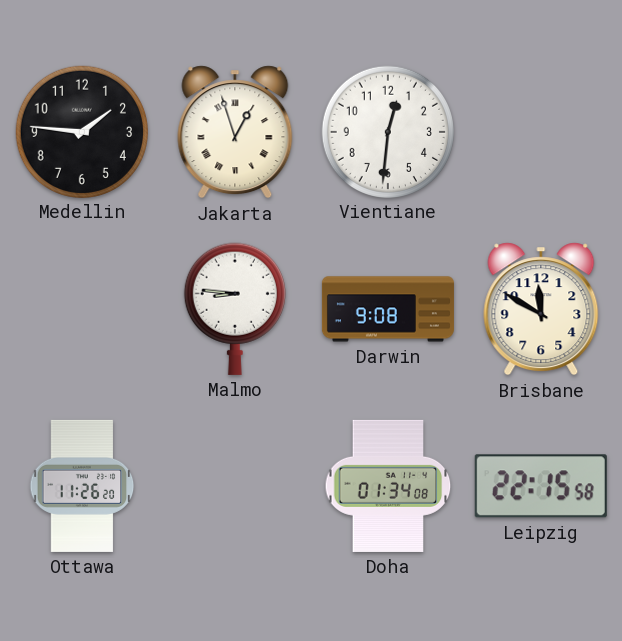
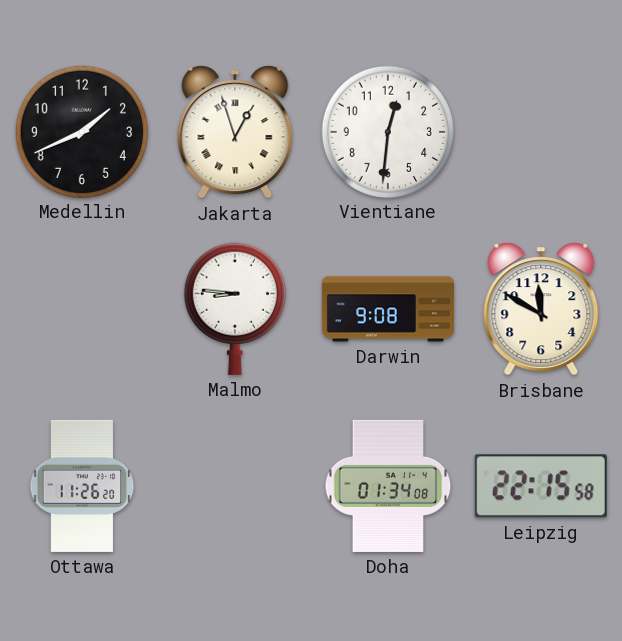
Medellin: 1:46 -> 1:41 (81, 131)
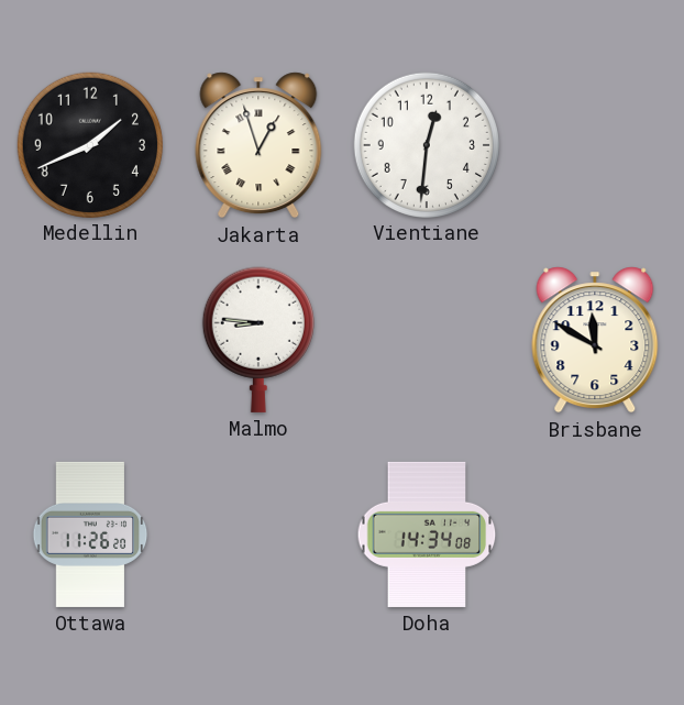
Darwin: 9:08 -> none (388, 309)
Doha: 01:34 -> 14:34 (427, 535)
Leipzig: 22:15 -> none (541, 486)
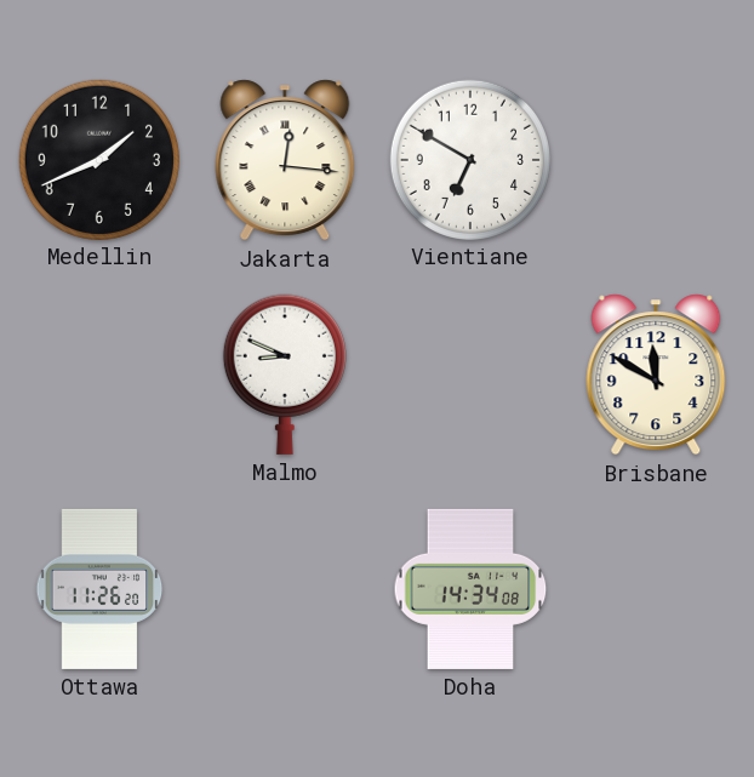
Jakarta: 12:57 -> 12:16 (285, 160)
Vientiane: 12:31 -> 6:50 (469, 159)
Malmo: 8:46 -> 8:49 (285, 375)
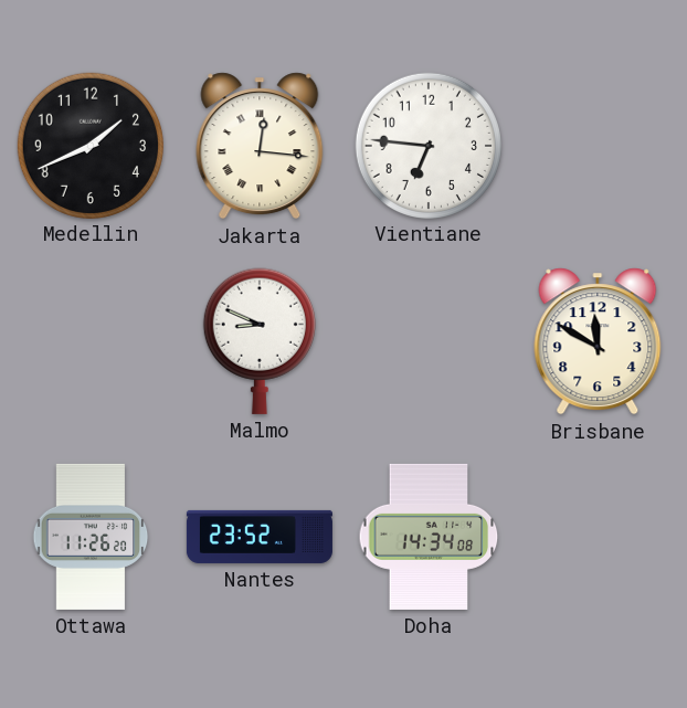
Vientiane: 6:50 -> 6:46 (427, 145)
Nantes: none -> 23:52 (260, 537)
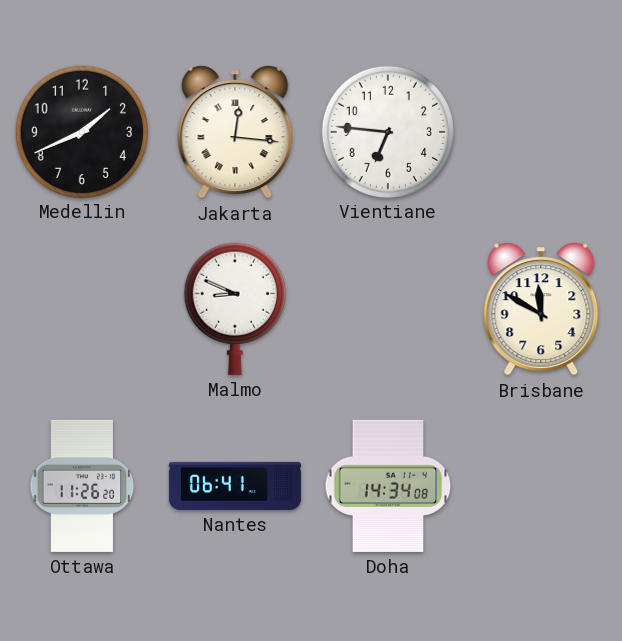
Nantes: 23:52 -> 06:41 (235, 486)
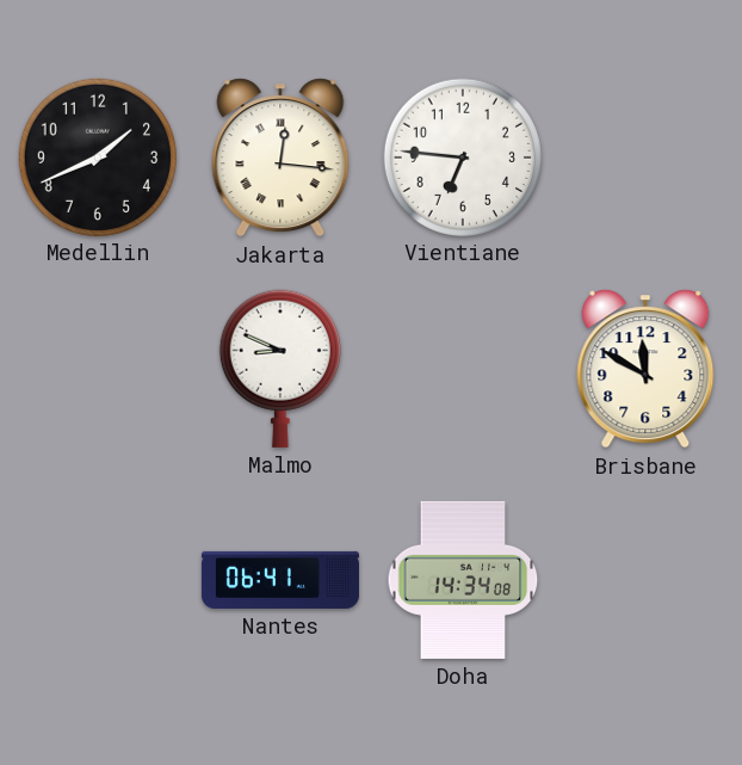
Ottawa: 11:26 -> none (82, 486)
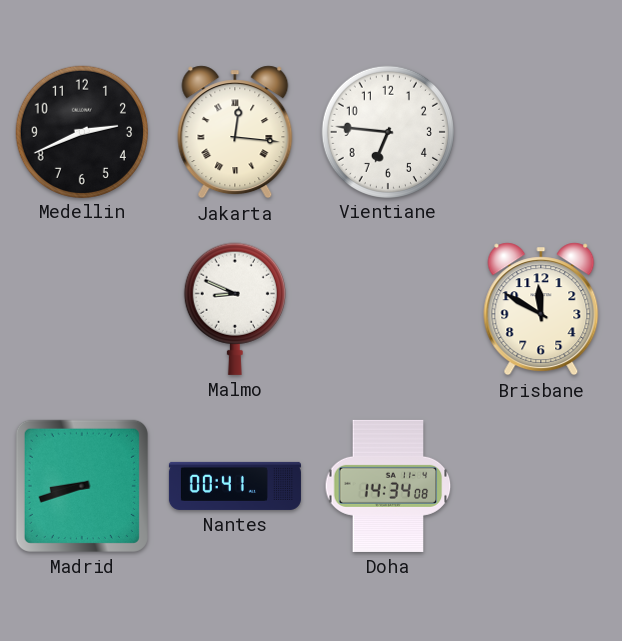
Medellin: 1:41 -> 2:41 (81, 131)
Madrid: none -> 8:42 (82, 486)
Nantes: 06:41 -> 00:41 (235, 486)
